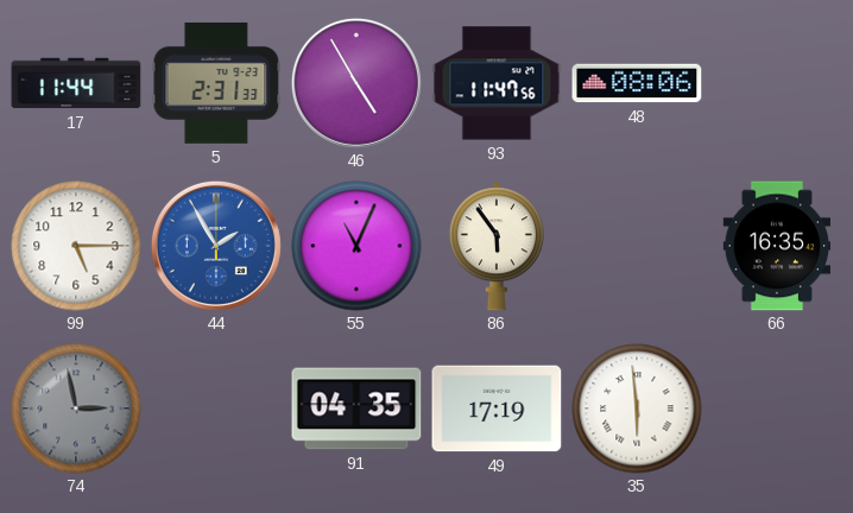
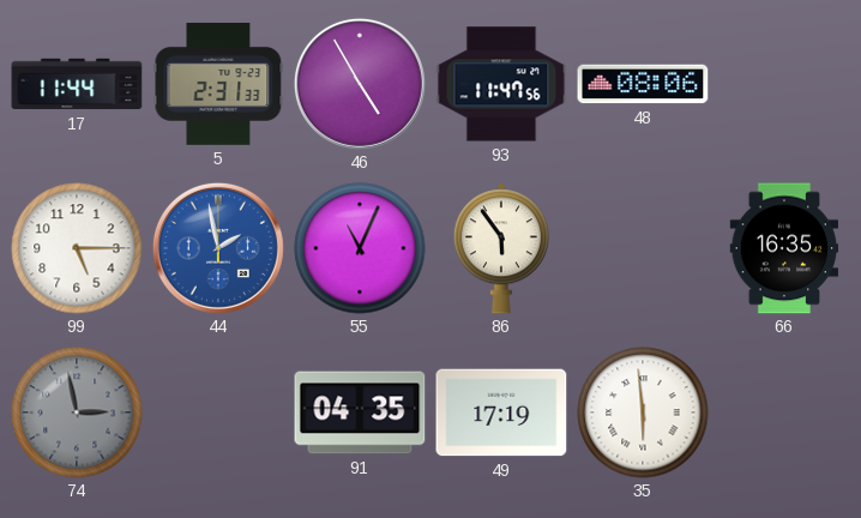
44: 1:55 -> 1:58 (218, 248)
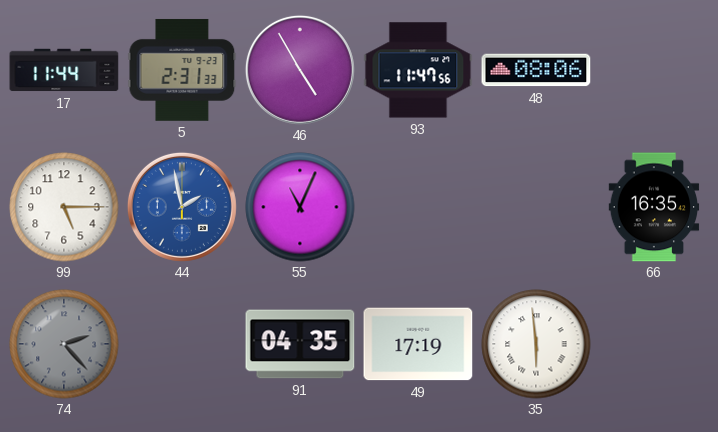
86: 5:54 -> none (501, 248)
74: 2:58 -> 2:23 (64, 344)
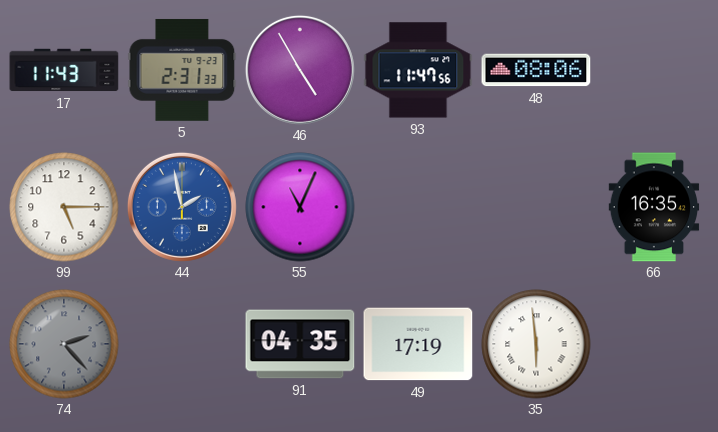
17: 11:44 -> 11:43 (64, 70)
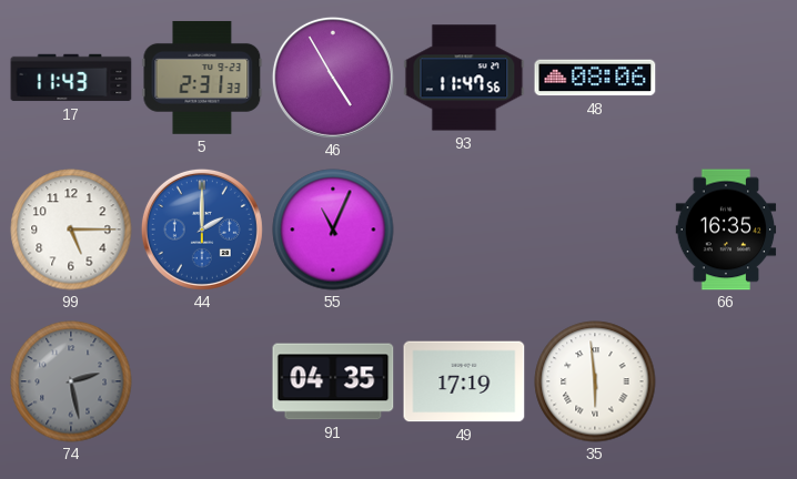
44: 1:58 -> 2:00 (202, 230)
74: 2:23 -> 2:28 (71, 381)
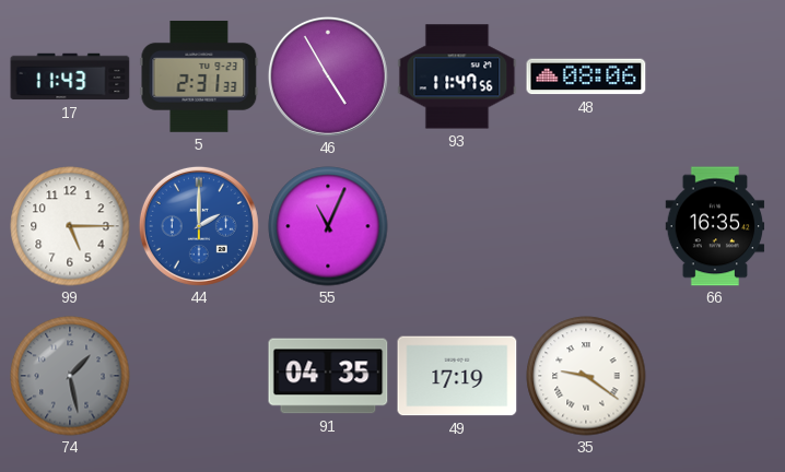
74: 2:28 -> 1:28 (70, 376)
35: 5:59 -> 9:21 (586, 376)
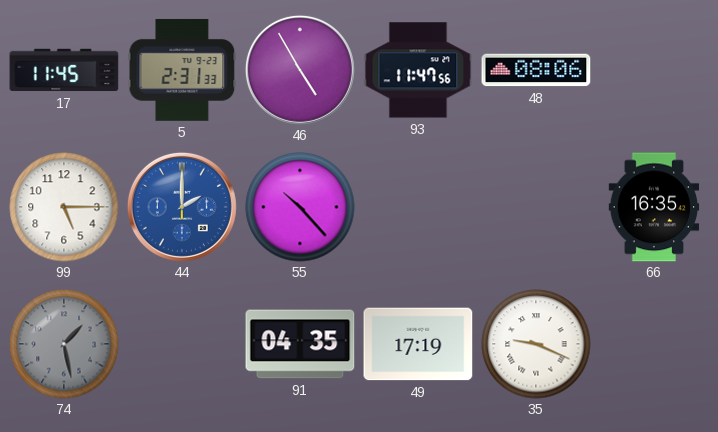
17: 11:43 -> 11:45 (64, 70)
55: 11:04 -> 10:23 (300, 207)
35: 9:21 -> 9:19 (536, 344)
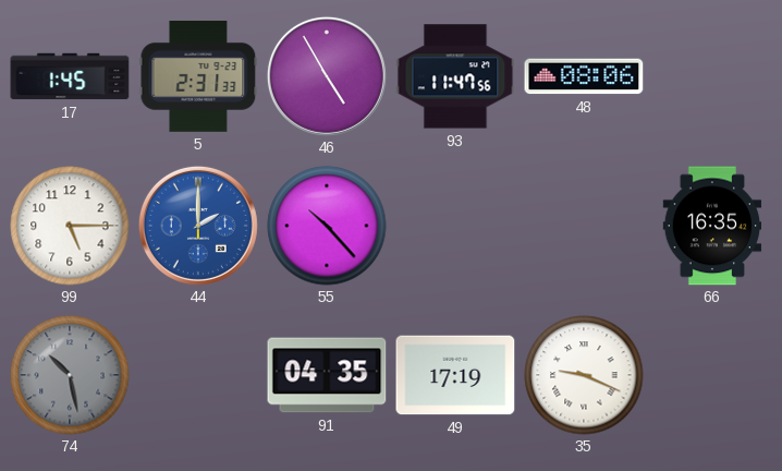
17: 11:45 -> 1:45 (70, 76)
74: 1:28 -> 10:28 (70, 375)
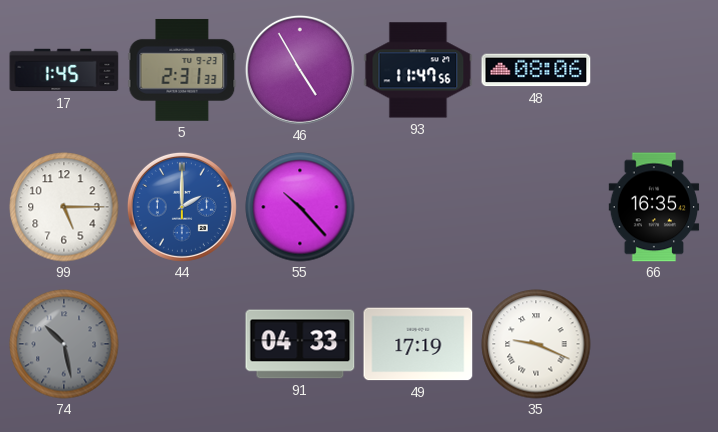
91: 04:35 -> 04:33 (300, 344)
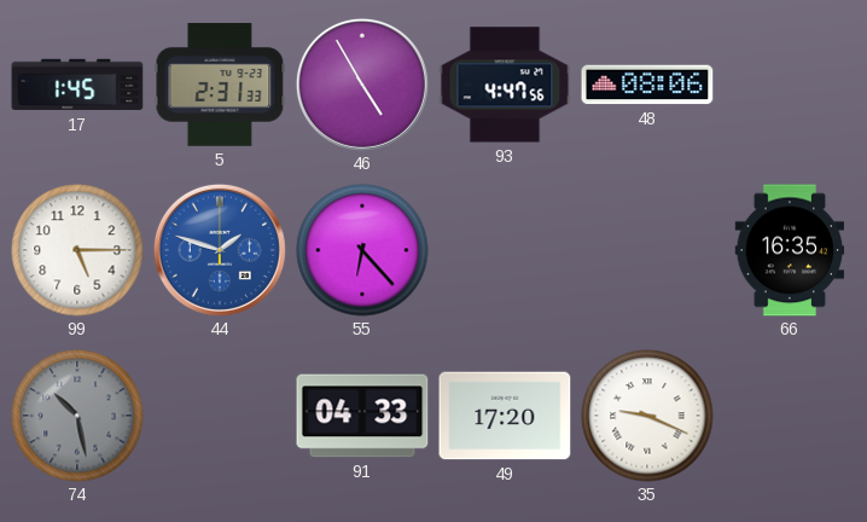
93: 11:47 -> 4:47 (505, 85)
44: 2:00 -> 1:48 (220, 250)
55: 10:23 -> 6:23 (362, 250)
49: 17:19 -> 17:20 (505, 416)
